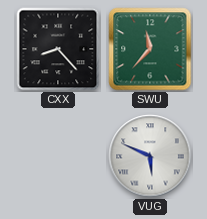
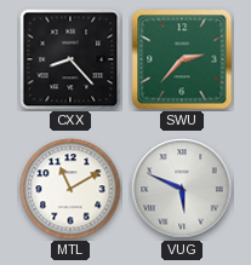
SWU: 11:37 -> 2:37 (182, 59)
MTL: none -> 11:10 (70, 189)
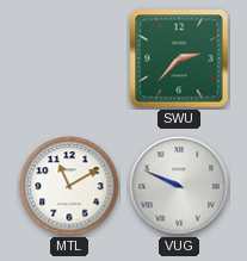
CXX: 8:23 -> none (70, 59)
VUG: 5:49 -> 9:49 (179, 186)
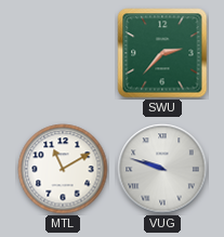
VUG: 9:49 -> 9:48 (162, 169)
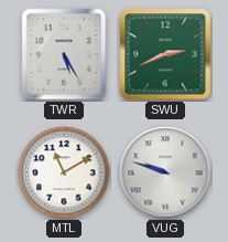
TWR: none -> 5:25 (64, 54)
SWU: 2:37 -> 2:41 (165, 54)
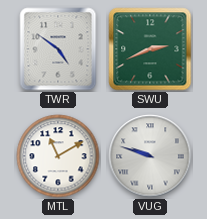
TWR: 5:25 -> 4:51 (58, 49)
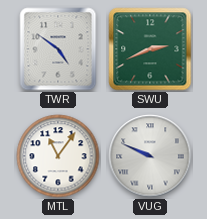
MTL: 11:10 -> 11:06 (58, 156)
VUG: 9:48 -> 9:49 (150, 156)
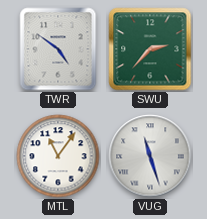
SWU: 2:41 -> 2:37 (150, 49)
VUG: 9:49 -> 11:27 (150, 156)
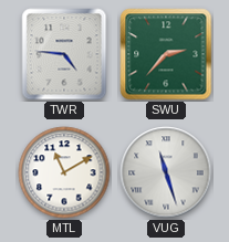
TWR: 4:51 -> 4:46 (64, 54)
MTL: 11:06 -> 11:10 (64, 172)
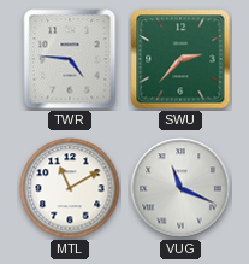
VUG: 11:27 -> 11:19 (180, 188)
